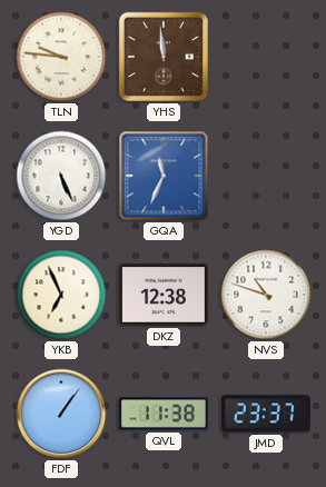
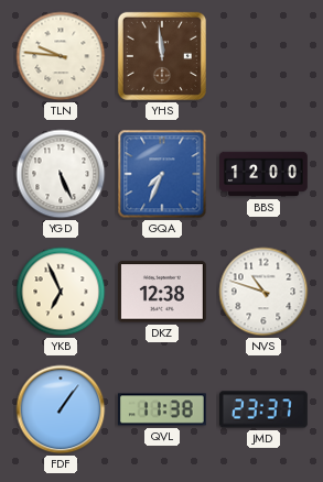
GQA: 11:34 -> 7:34 (162, 174)
BBS: none -> 12:00 (263, 174)
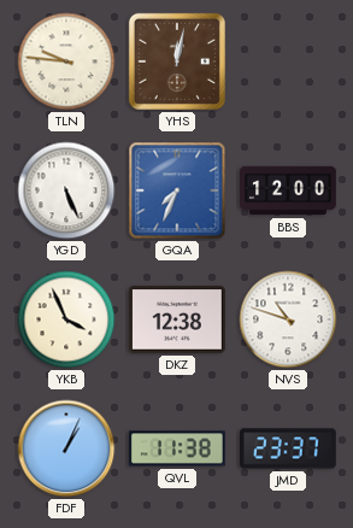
YHS: 11:59 -> 12:02 (177, 61)
YKB: 6:56 -> 3:56 (66, 319)
FDF: 1:06 -> 1:04 (66, 448)
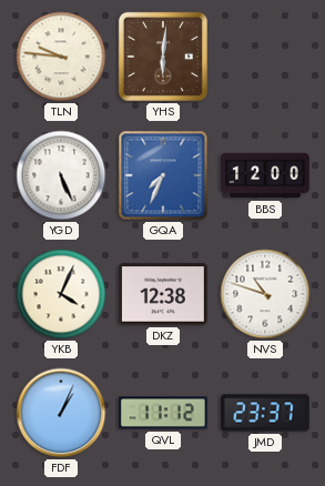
YHS: 12:02 -> 6:01 (163, 57)
YKB: 3:56 -> 4:04 (61, 294)
QVL: 11:38 -> 11:12 (163, 413)
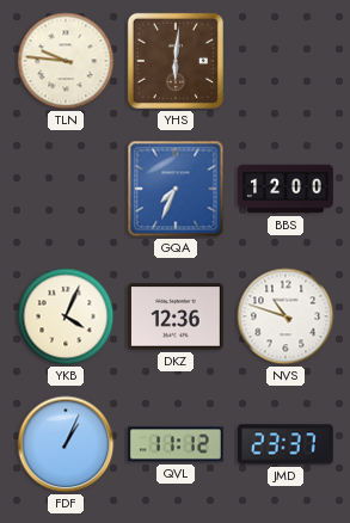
YGD: 5:26 -> none (61, 175)
DKZ: 12:38 -> 12:36 (177, 316)
